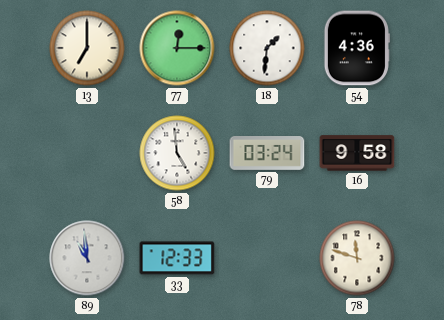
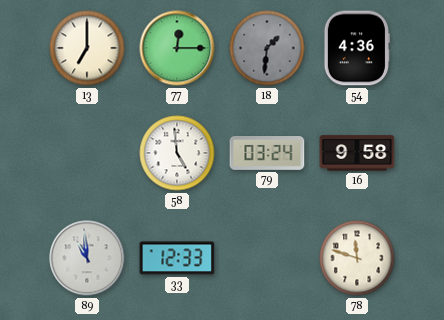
18 dial: white -> grey (267, 48)
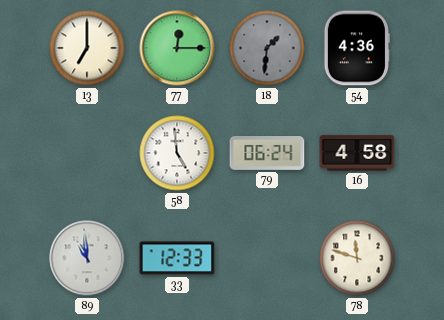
79: 03:24 -> 06:24 (267, 154)
16: 9:58 -> 4:58 (357, 153)
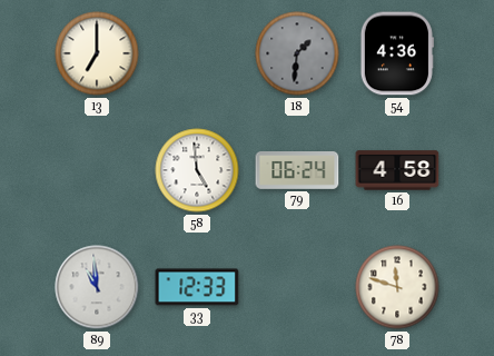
77: 12:15 -> none (177, 48)
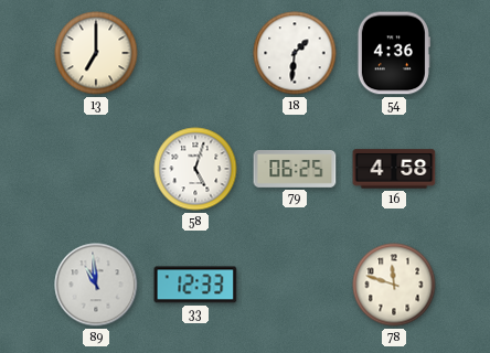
18 dial: grey -> white (295, 53)
58: 4:59 -> 5:03 (195, 169)
79: 06:24 -> 06:25 (295, 170)
